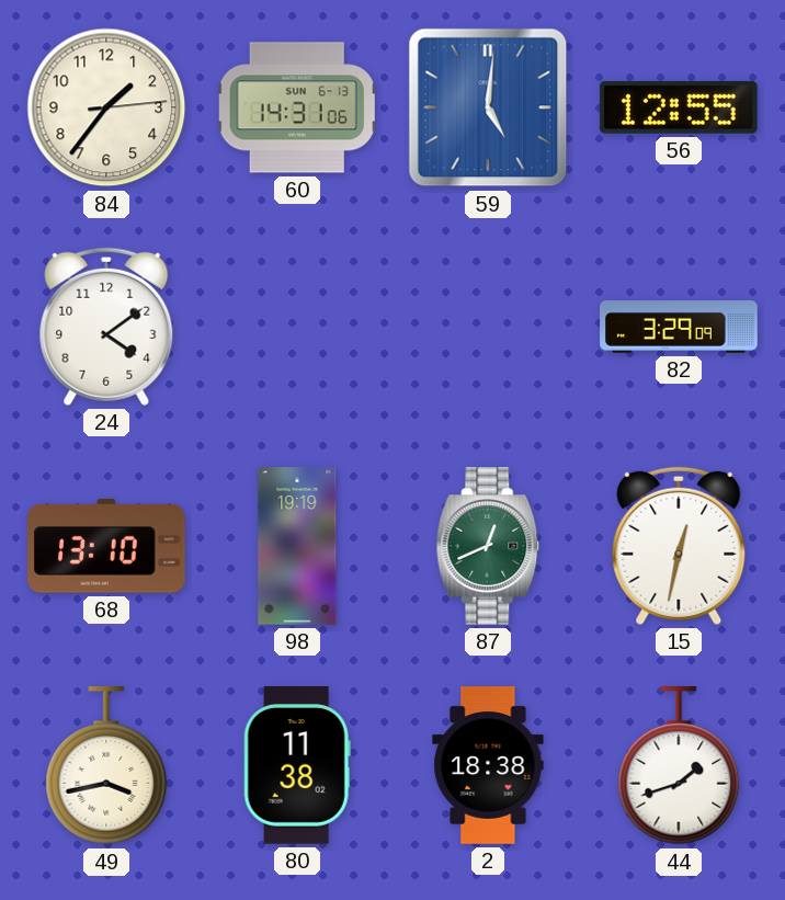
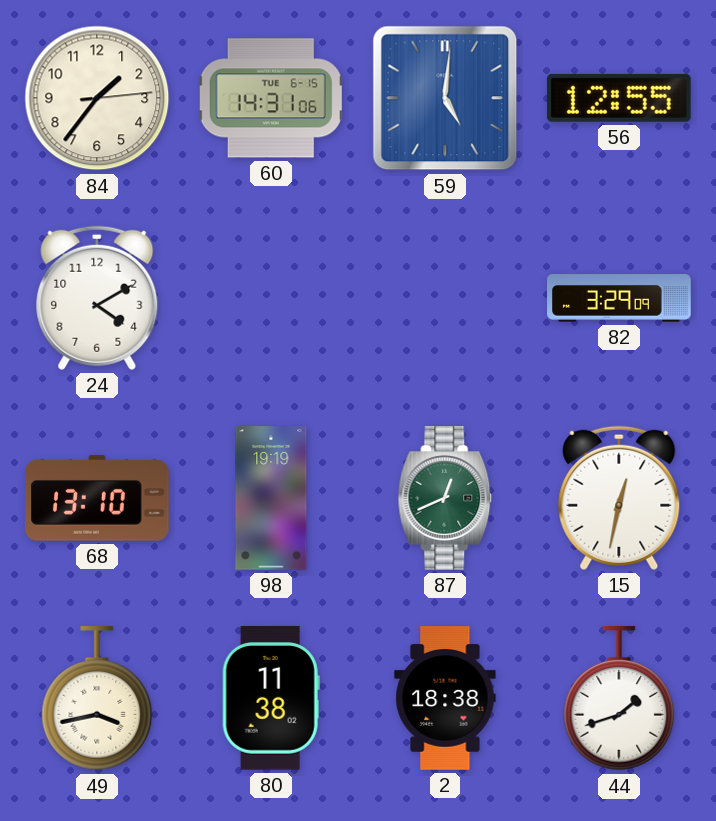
60 date: SUN 6-13 -> TUE 6-15 (271, 98)
24: 4:09 -> 4:10 (97, 298)
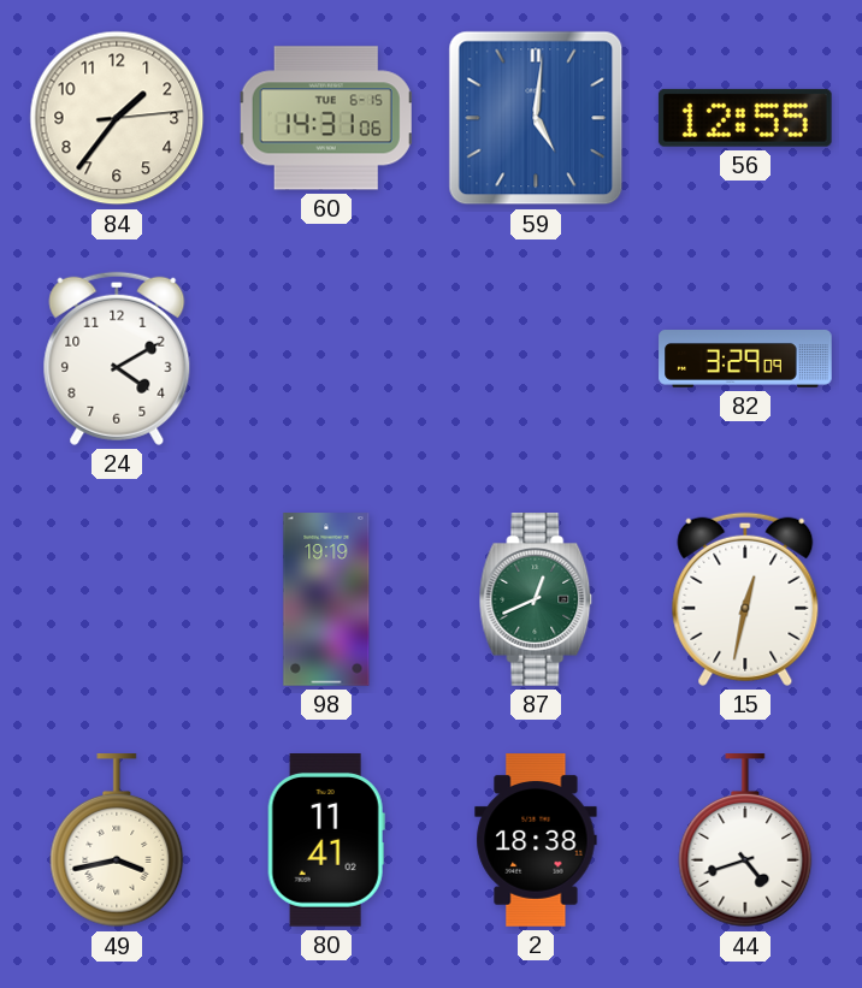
68: 13:10 -> none (97, 498)
80: 11:38 -> 11:41 (326, 841)
44: 1:42 -> 4:42 (745, 841)
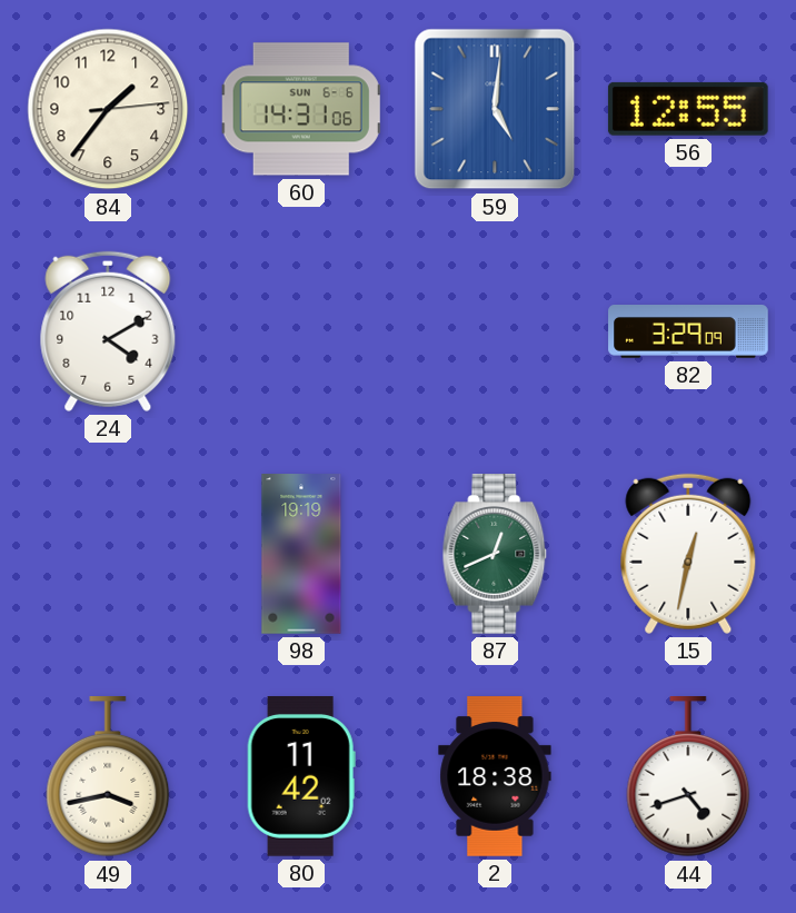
60 date: TUE 6-15 -> SUN 6-6 (301, 109)
80: 11:41 -> 11:42 (301, 777)
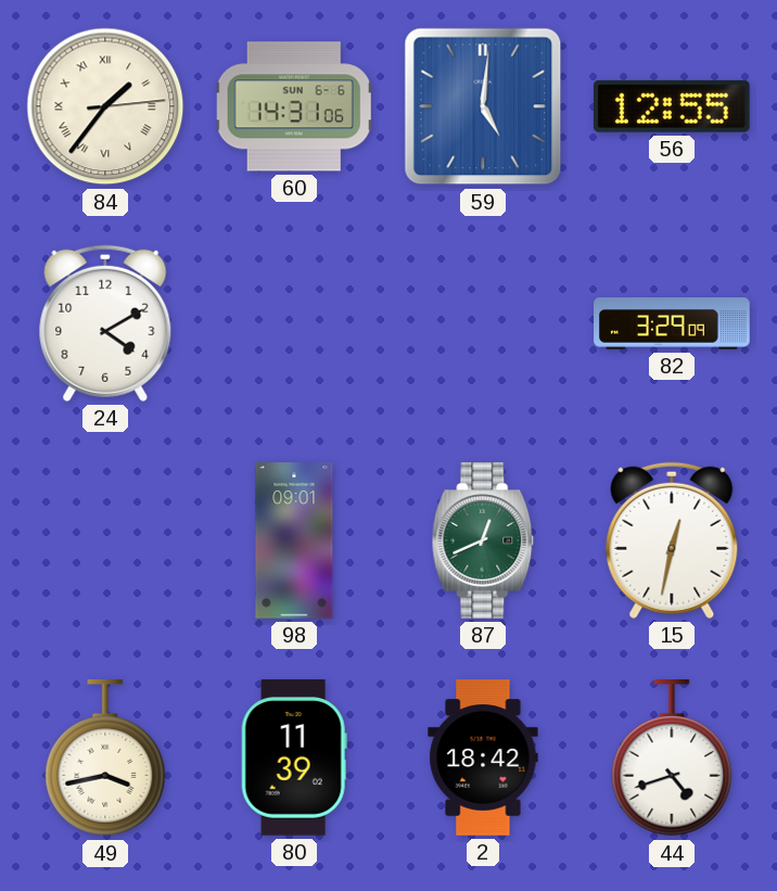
84 numerals: Arabic -> Roman (105, 106)
98: 19:19 -> 09:01 (294, 540)
80: 11:42 -> 11:39 (294, 759)
2: 18:38 -> 18:42 (483, 758)
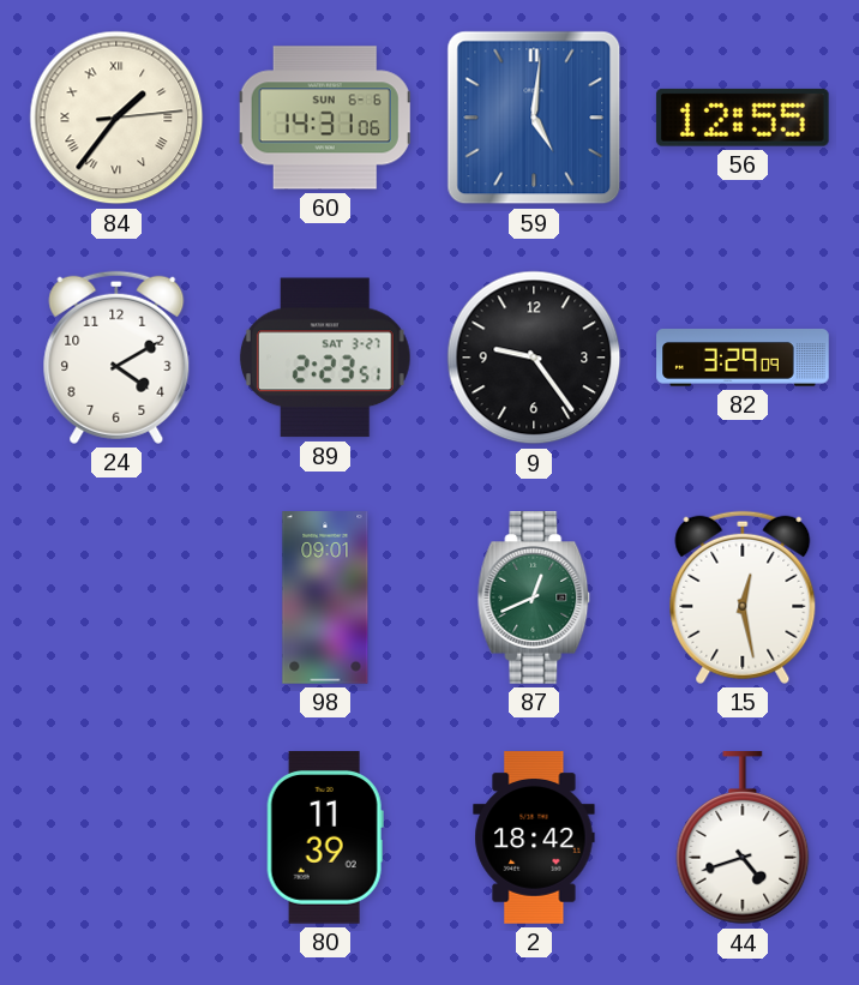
89: none -> 2:23 (325, 358)
9: none -> 9:24 (534, 358)
15: 12:32 -> 12:28 (743, 597)
49: 3:43 -> none (105, 759)
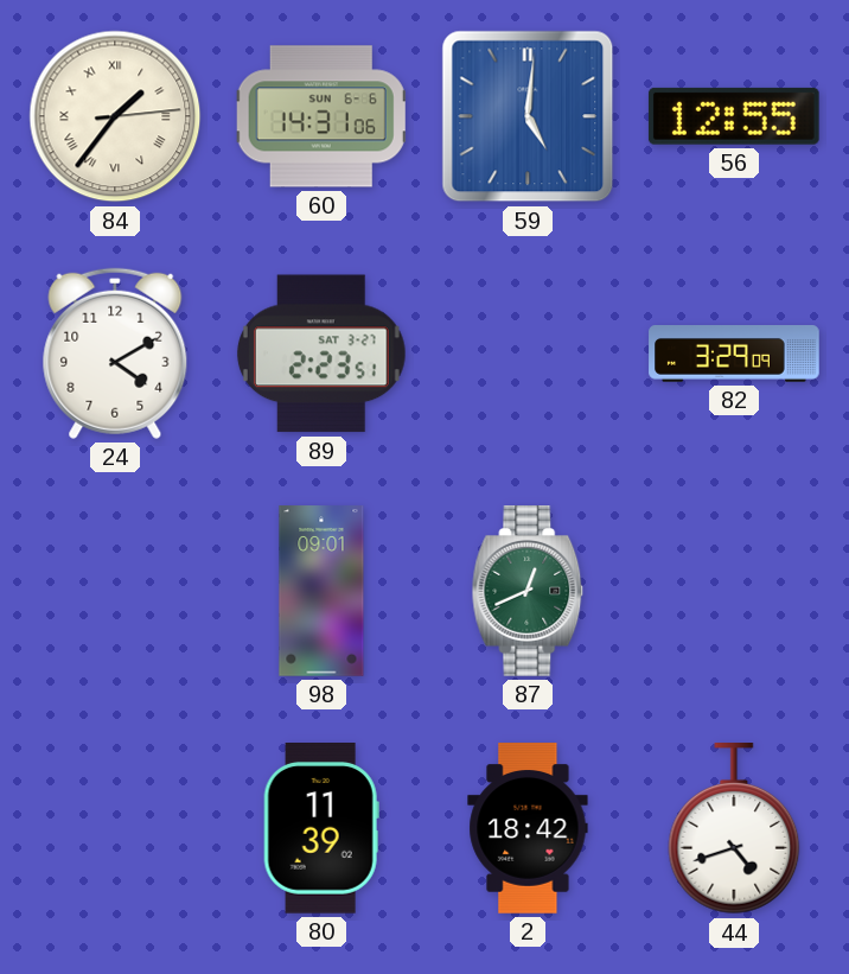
9: 9:24 -> none (534, 358)
15: 12:28 -> none (743, 597)
